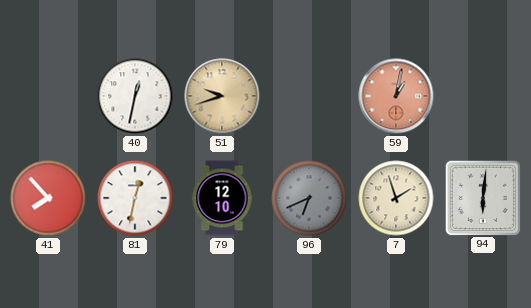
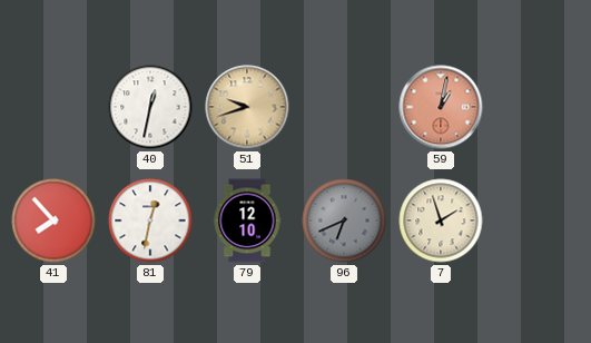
94: 6:01 -> none (482, 197)
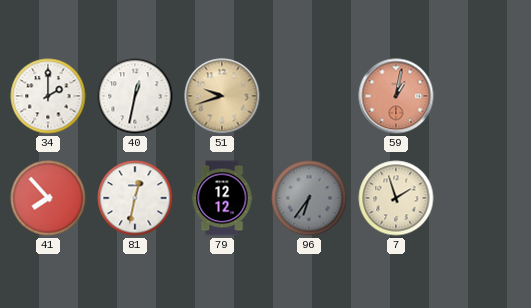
34: none -> 2:00 (48, 96)
79: 12:10 -> 12:12 (222, 198)
96: 6:41 -> 6:36 (309, 198)
